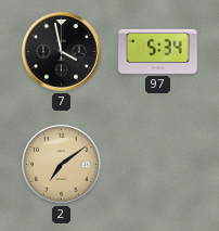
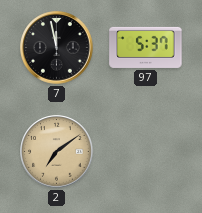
7: 3:58 -> 11:58 (57, 48)
97: 5:34 -> 5:37 (146, 47)
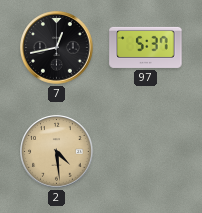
7: 11:58 -> 12:43 (57, 48)
2: 7:09 -> 4:29 (57, 152)
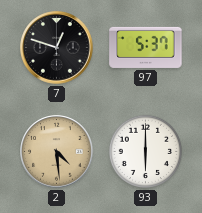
7: 12:43 -> 12:48 (57, 48)
93: none -> 6:00 (145, 151)
